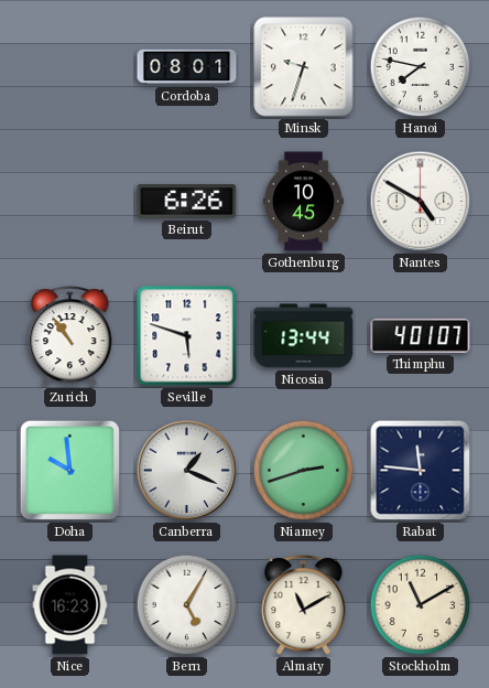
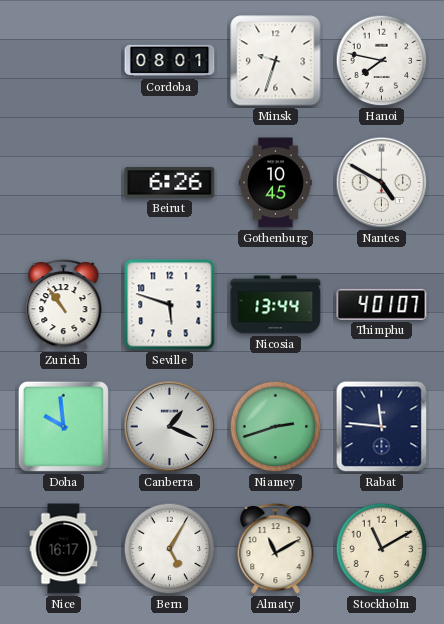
Nice: 16:23 -> 16:17 (64, 549)
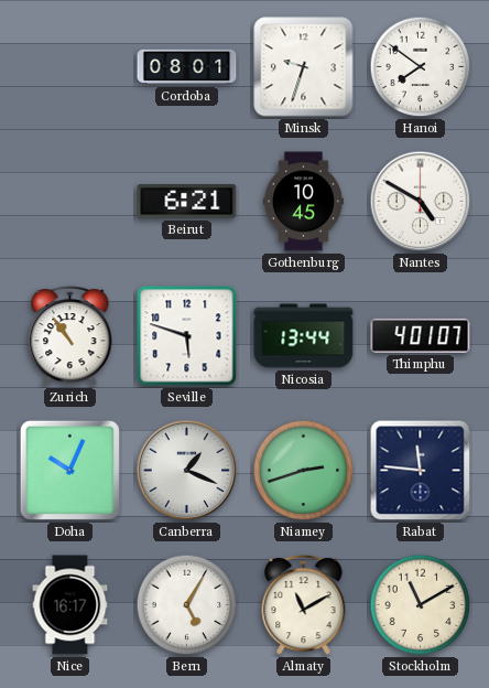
Hanoi: 7:47 -> 7:51 (421, 67)
Beirut: 6:26 -> 6:21 (187, 202)
Doha: 9:59 -> 10:04 (69, 470)
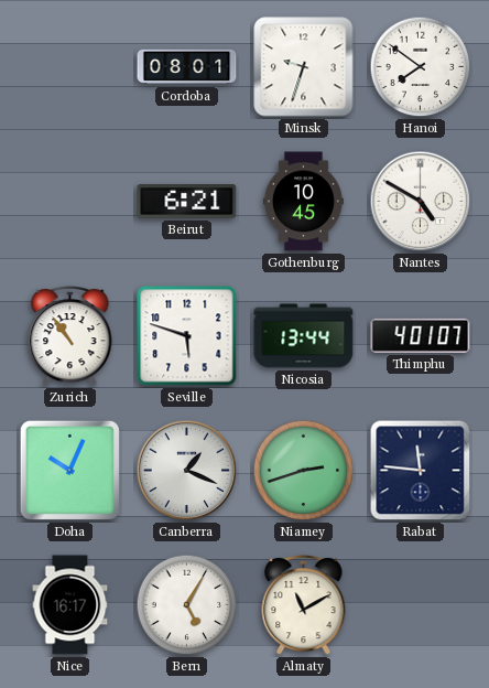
Stockholm: 11:10 -> none (421, 605)
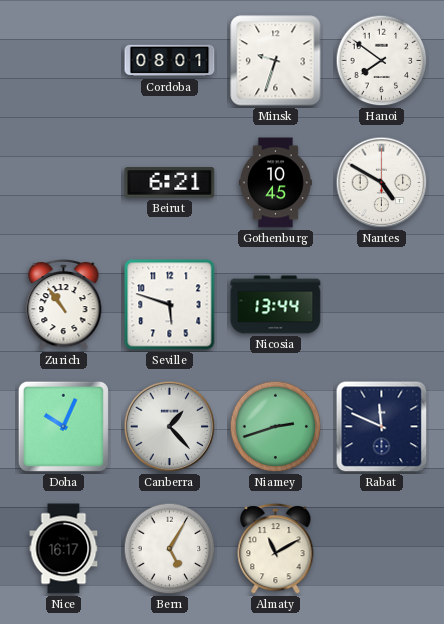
Thimphu: 4:01 -> none (421, 335)
Canberra: 1:19 -> 1:23 (170, 427)
Rabat: 11:46 -> 11:49 (382, 427)
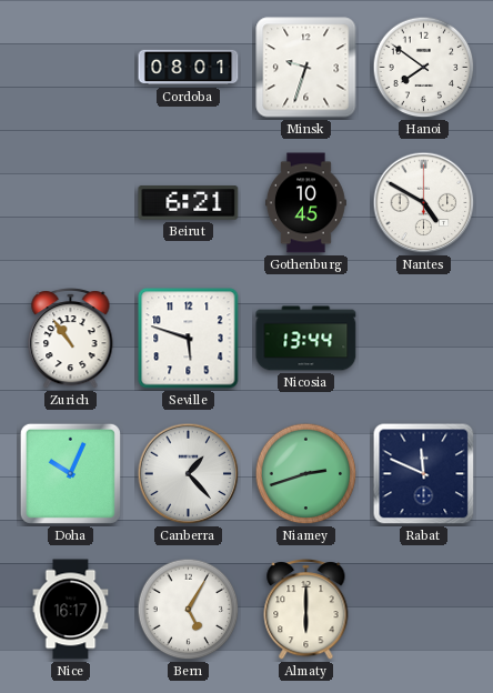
Almaty: 11:10 -> 6:00 (306, 610)
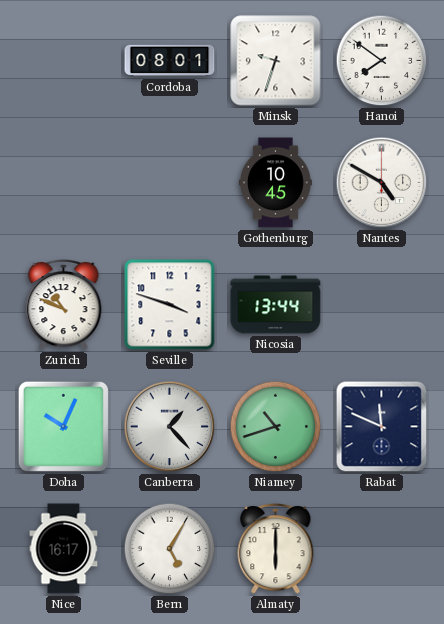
Beirut: 6:21 -> none (189, 203)
Zurich: 10:54 -> 10:49 (64, 305)
Seville: 5:48 -> 3:48 (170, 305)
Niamey: 2:42 -> 10:42 (276, 427)
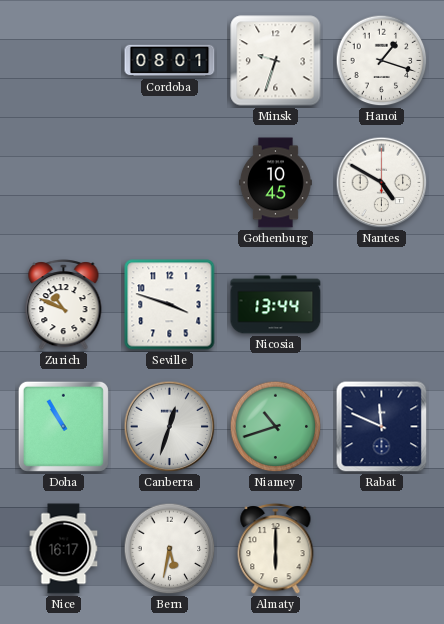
Hanoi: 7:51 -> 1:18 (382, 61)
Doha: 10:04 -> 10:55 (63, 426)
Canberra: 1:23 -> 12:33 (170, 427)
Bern: 5:05 -> 5:32 (170, 549)
